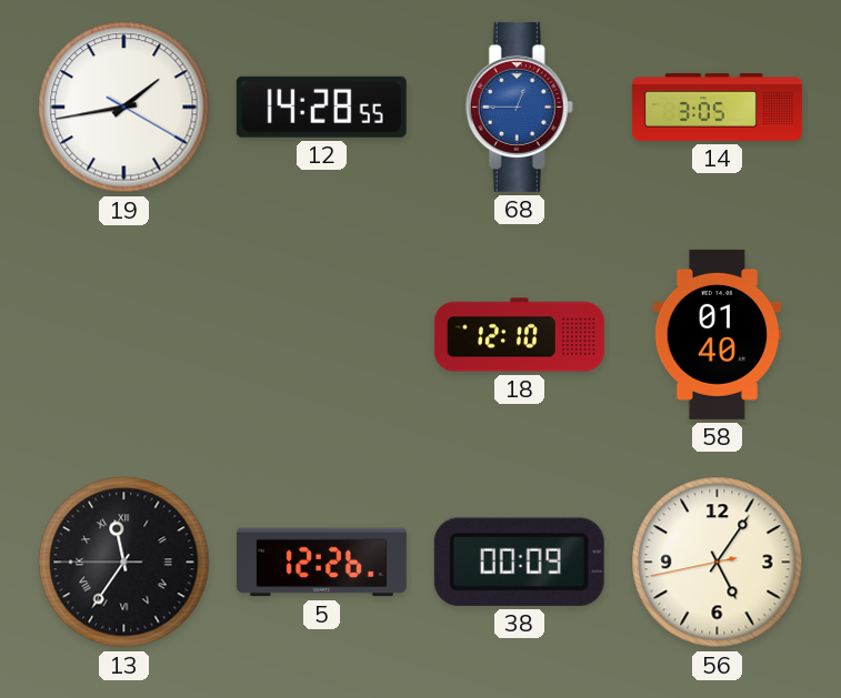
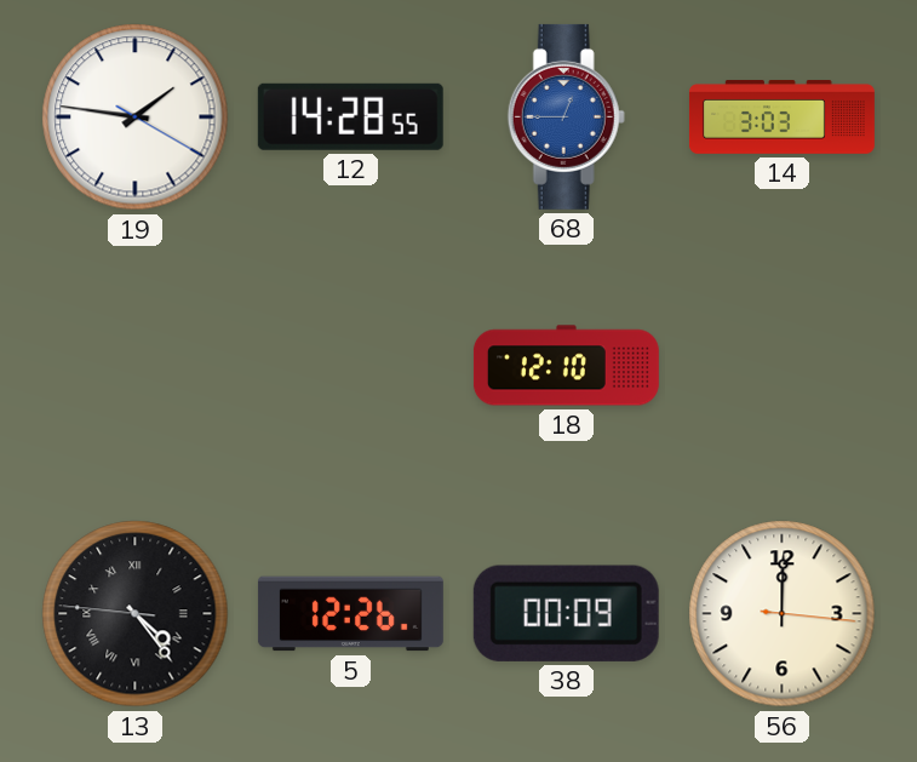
19: 1:43 -> 1:46 (136, 118)
14: 3:05 -> 3:03 (781, 118)
58: 01:40 -> none (718, 334)
13: 11:35 -> 4:23 (136, 614)
56: 5:05 -> 12:00 (783, 614)
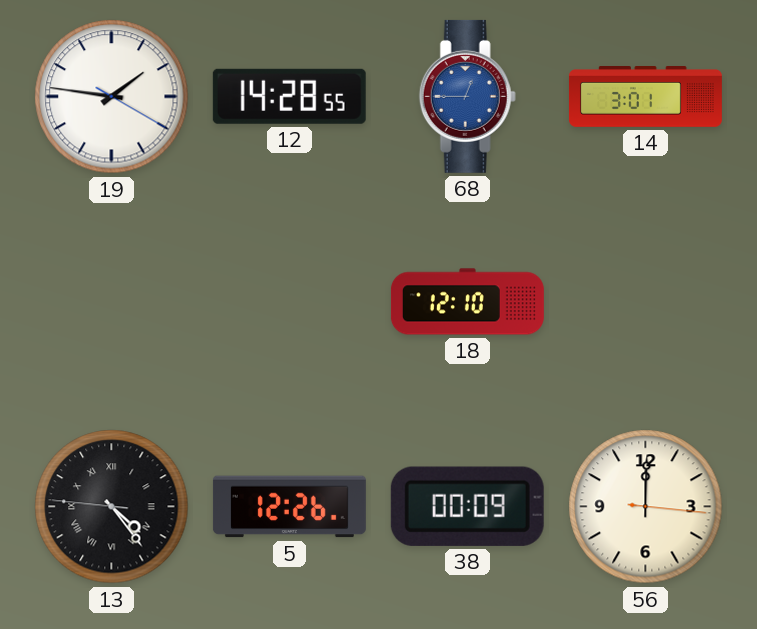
14: 3:03 -> 3:01 (645, 97)
